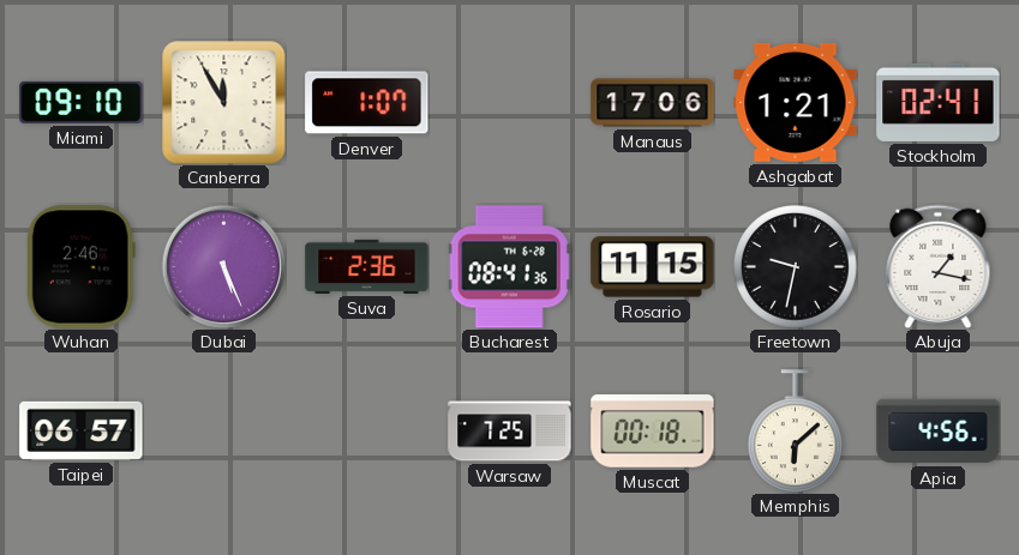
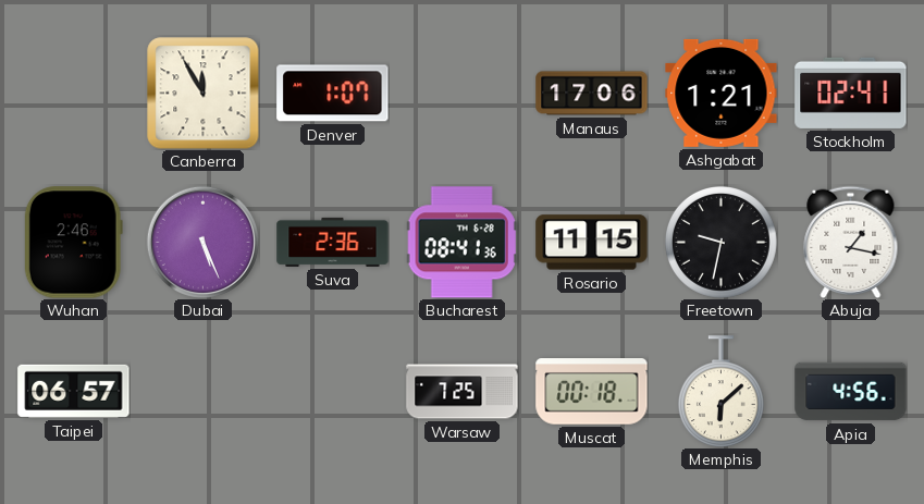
Miami: 09:10 -> none (82, 102)
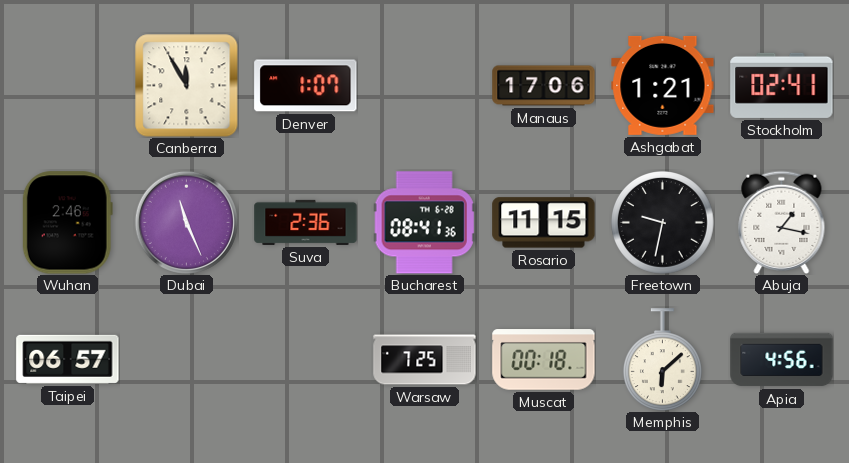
Dubai: 5:26 -> 11:26 (186, 222)
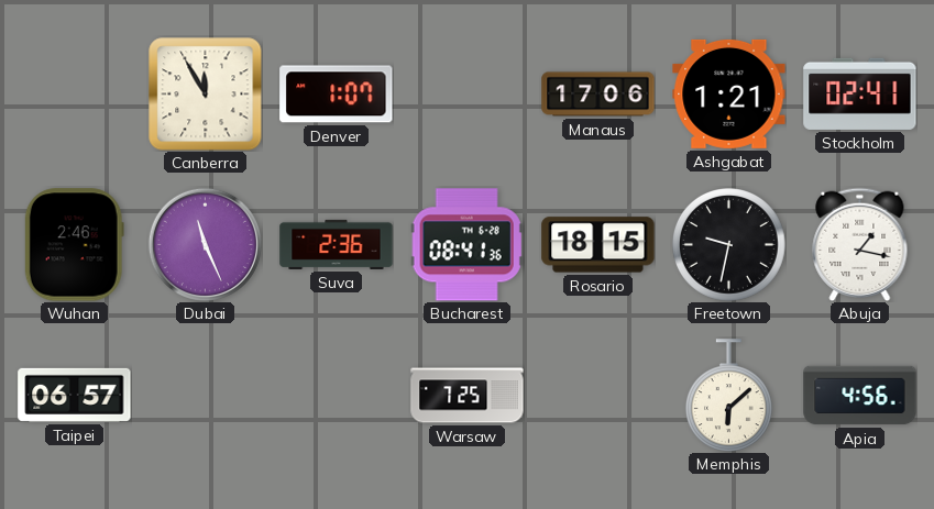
Rosario: 11:15 -> 18:15 (598, 245)
Muscat: 00:18 -> none (544, 360)
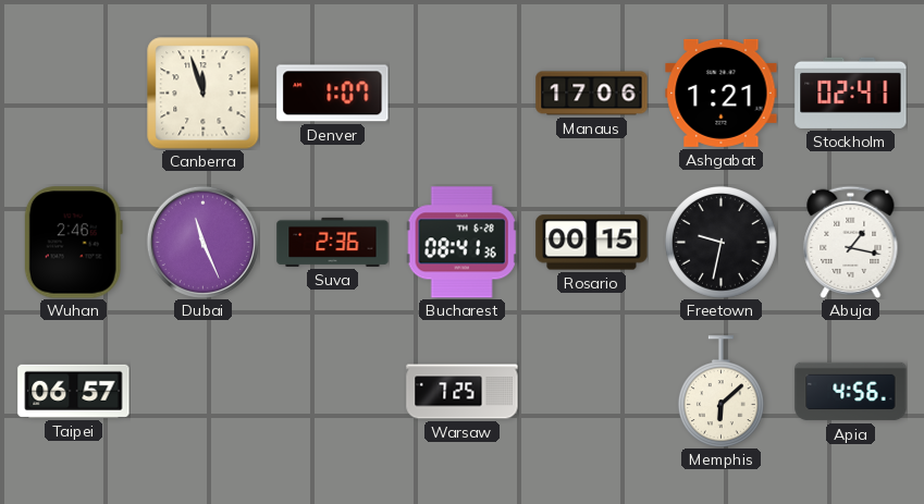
Canberra: 11:55 -> 11:57 (202, 93)
Rosario: 18:15 -> 00:15 (592, 243)
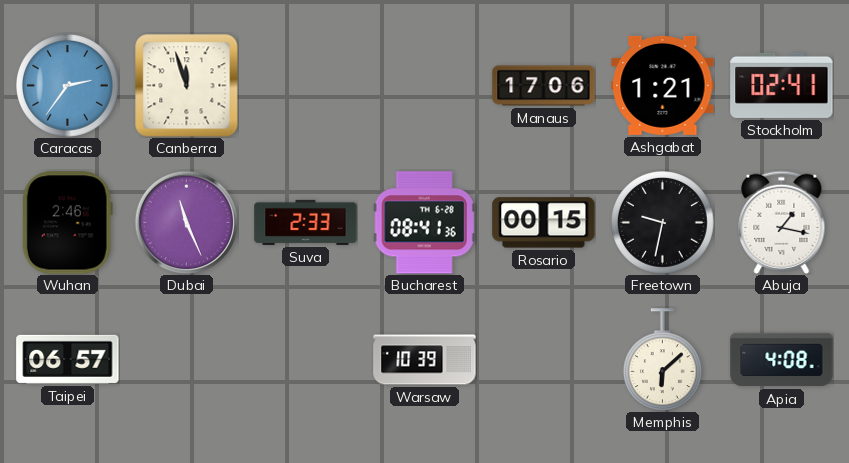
Caracas: none -> 2:36 (68, 86)
Denver: 1:07 -> none (333, 94)
Suva: 2:36 -> 2:33 (306, 222)
Warsaw: 7:25 -> 10:39 (425, 360)
Apia: 4:56 -> 4:08 (782, 360)
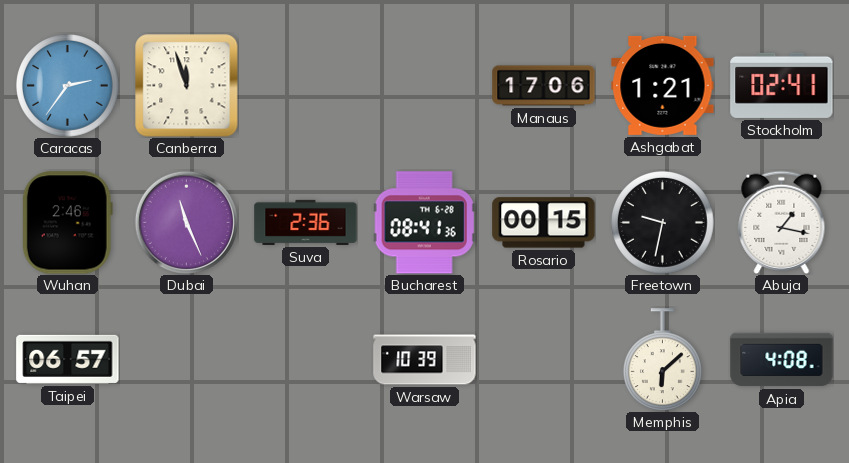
Suva: 2:33 -> 2:36 (306, 222)
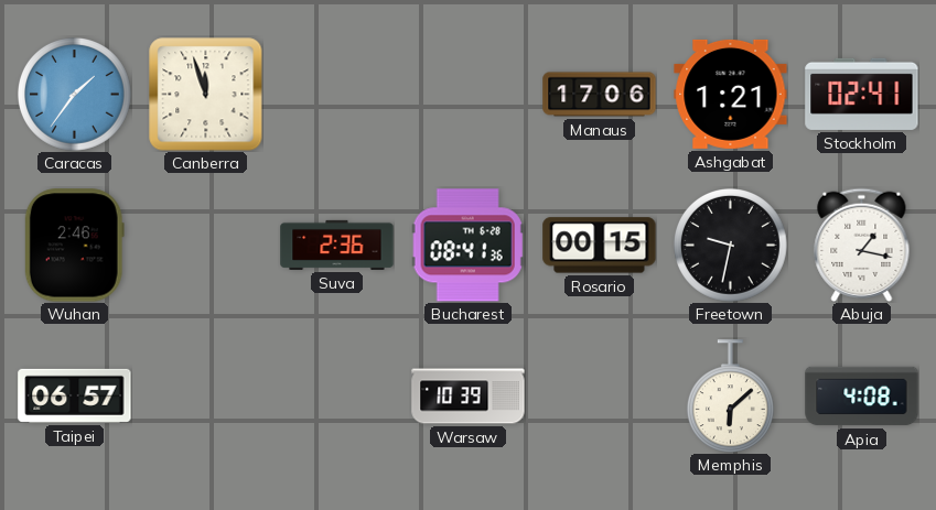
Caracas: 2:36 -> 1:36 (75, 95)
Dubai: 11:26 -> none (186, 222)
